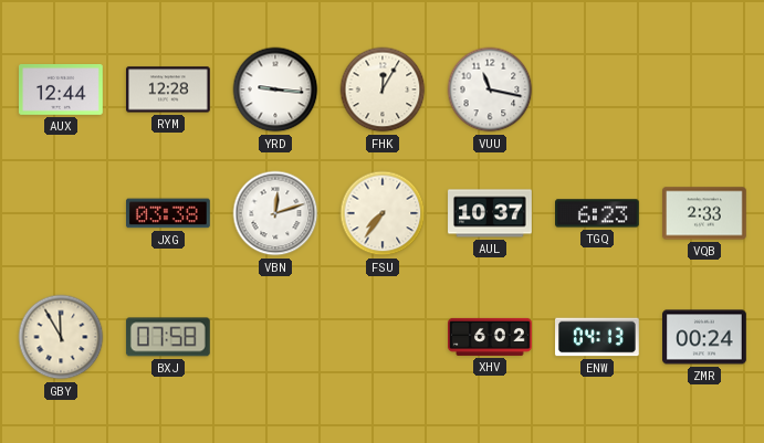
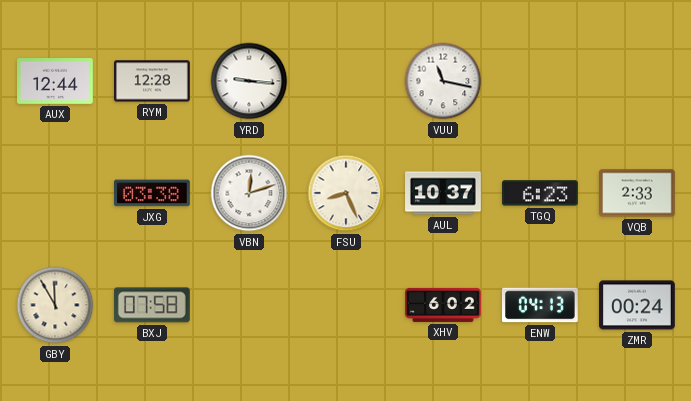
FHK: 12:05 -> none (383, 89)
FSU: 7:36 -> 8:26 (346, 193)
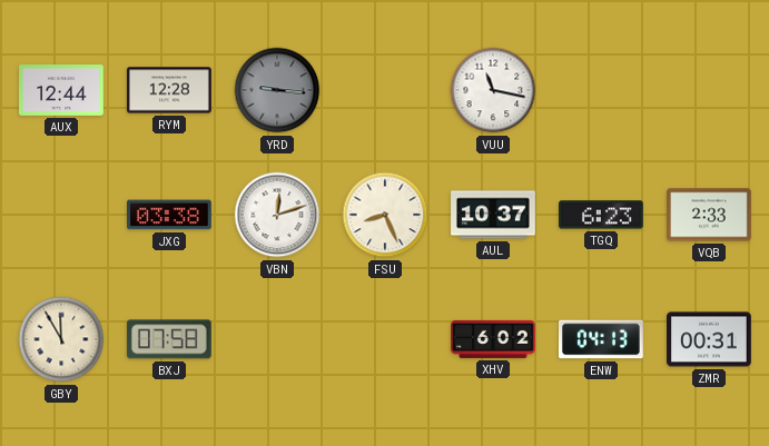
YRD dial: white -> grey (277, 90)
ZMR: 00:24 -> 00:31 (710, 339)
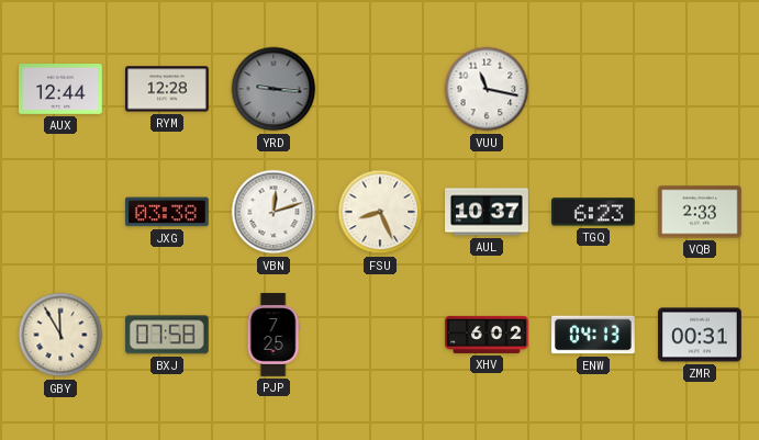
PJP: none -> 7:25 (274, 335)
